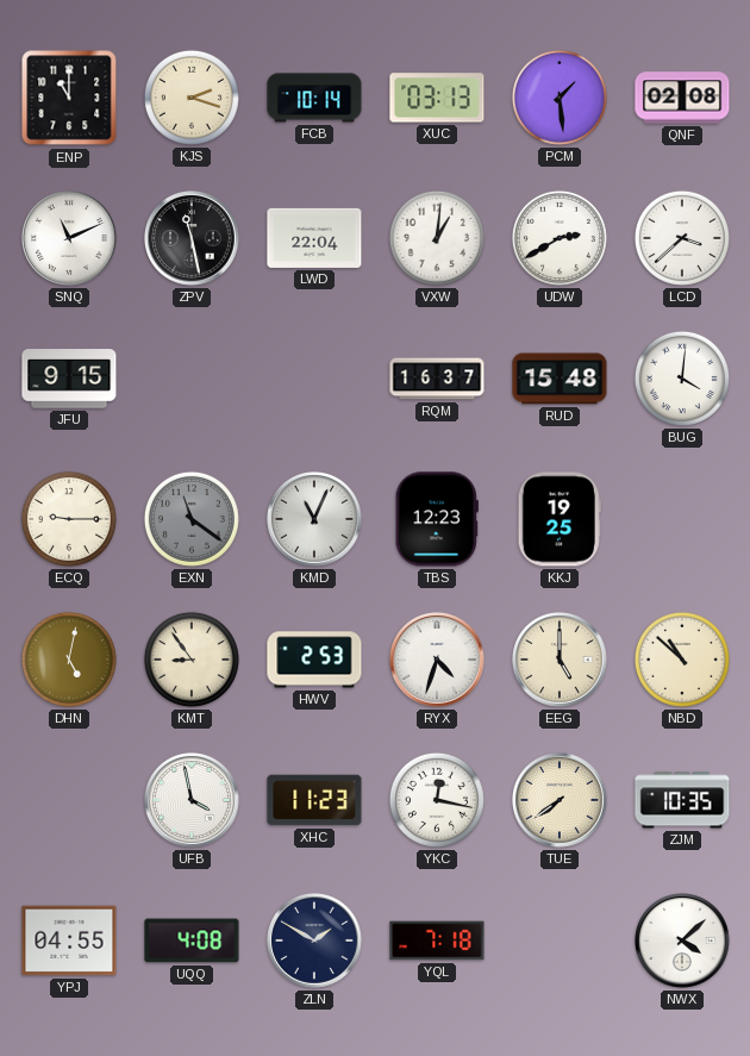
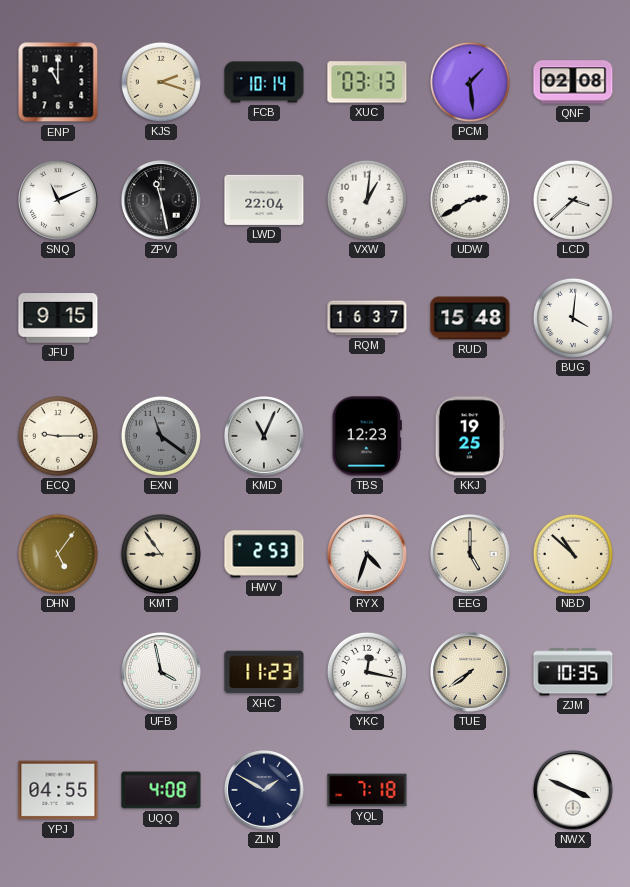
DHN: 5:02 -> 5:06 (58, 554)
NWX: 4:08 -> 3:49 (574, 791)
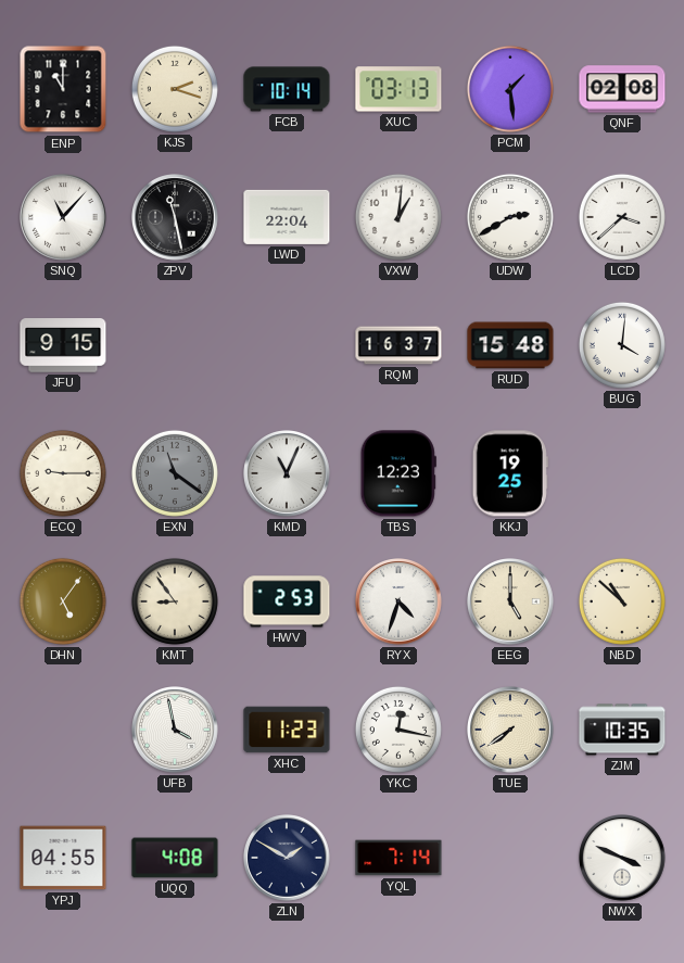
SNQ: 11:11 -> 11:07 (64, 218)
YQL: 7:18 -> 7:14 (398, 858)
